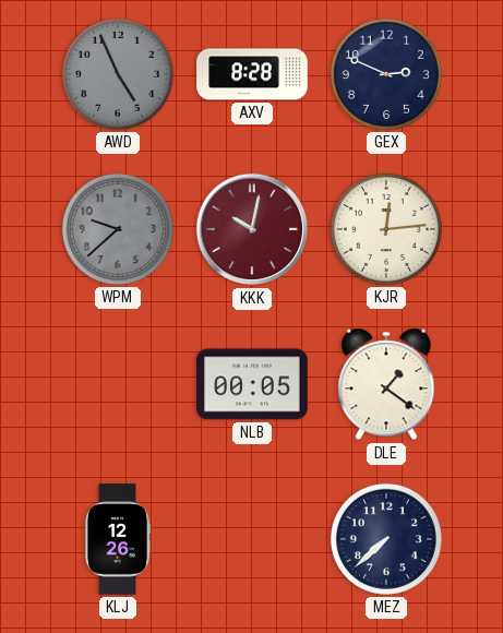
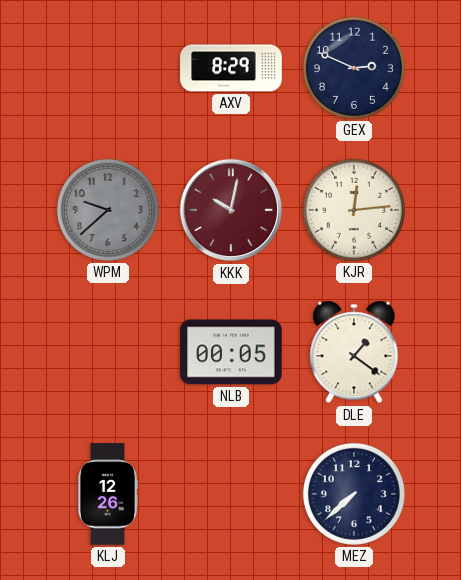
AWD: 4:56 -> none (118, 74)
AXV: 8:28 -> 8:29 (231, 68)
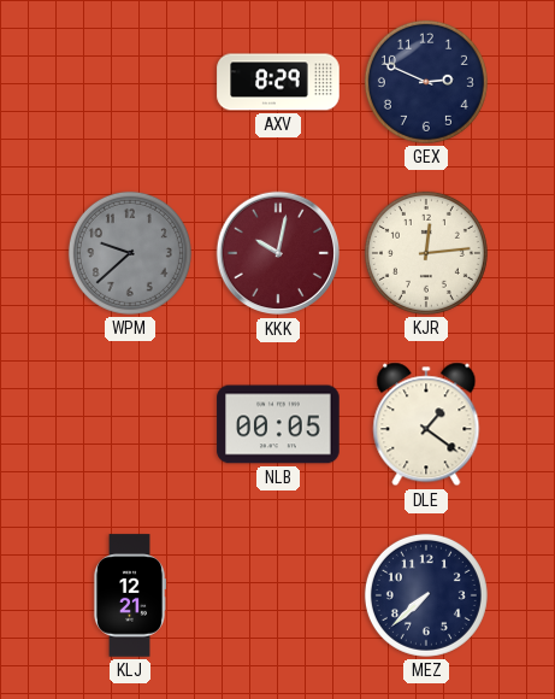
KLJ: 12:26 -> 12:21 (129, 595)
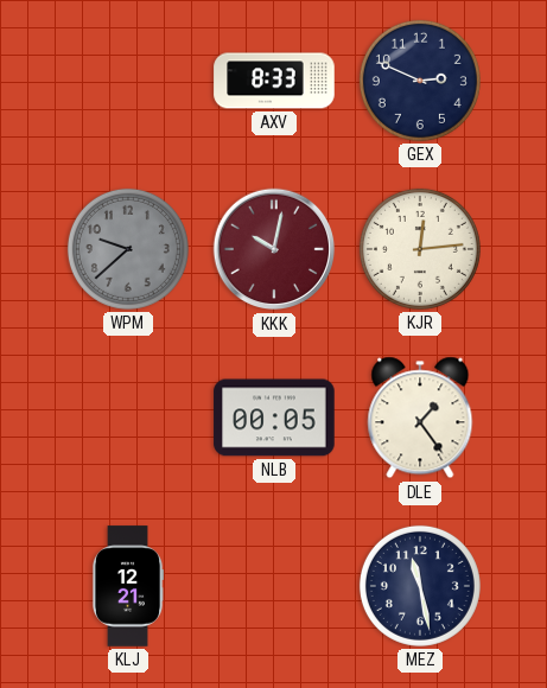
AXV: 8:29 -> 8:33 (274, 81)
DLE: 1:21 -> 1:24 (420, 418)
MEZ: 7:38 -> 11:28 (420, 586)
